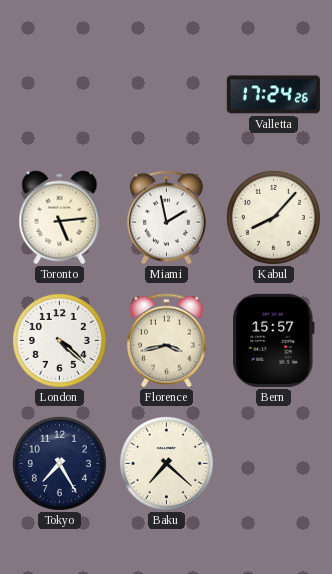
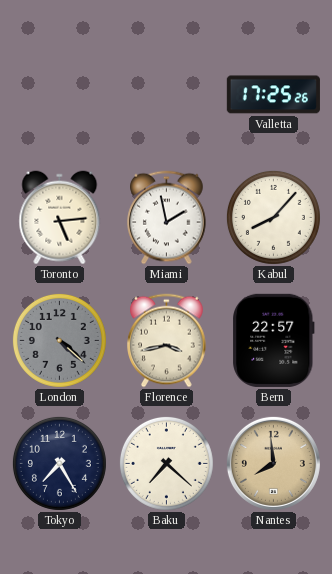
Valletta: 17:24 -> 17:25 (273, 95)
London dial: white -> grey (59, 340)
Bern: 15:57 -> 22:57 (274, 340)
Nantes: none -> 7:59 (273, 463)
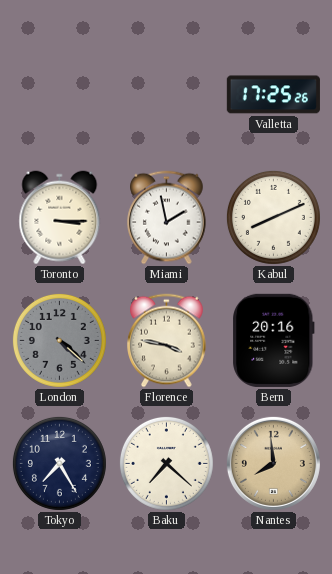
Toronto: 5:14 -> 3:15 (60, 218)
Kabul: 8:07 -> 8:11 (273, 217)
Florence: 3:43 -> 3:47 (167, 341)
Bern: 22:57 -> 20:16 (274, 340)
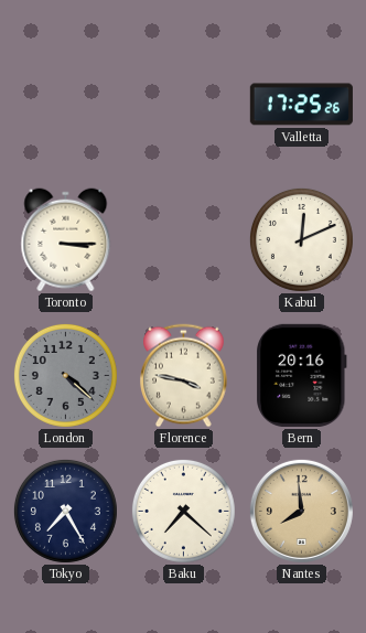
Miami: 1:58 -> none (167, 218)
Kabul: 8:11 -> 12:11 (301, 239)
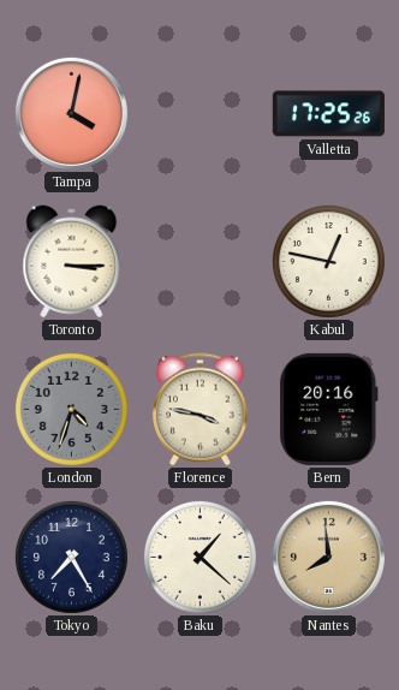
Tampa: none -> 4:02 (71, 113)
Kabul: 12:11 -> 12:47 (328, 261)
London: 4:22 -> 4:33 (71, 409)
Baku: 7:22 -> 1:22 (199, 557)
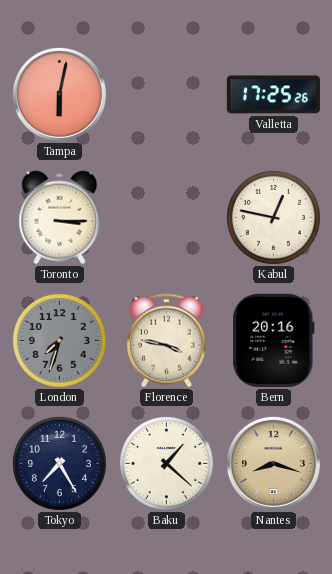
Tampa: 4:02 -> 6:02 (59, 94)
London: 4:33 -> 7:33 (59, 340)
Nantes: 7:59 -> 8:18 (273, 463)
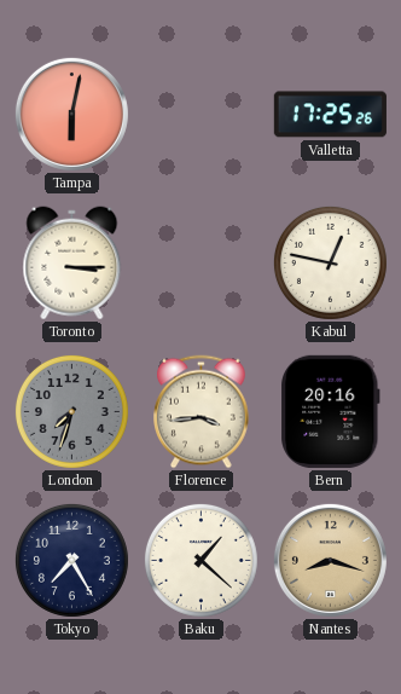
Florence: 3:47 -> 3:44 (202, 412)
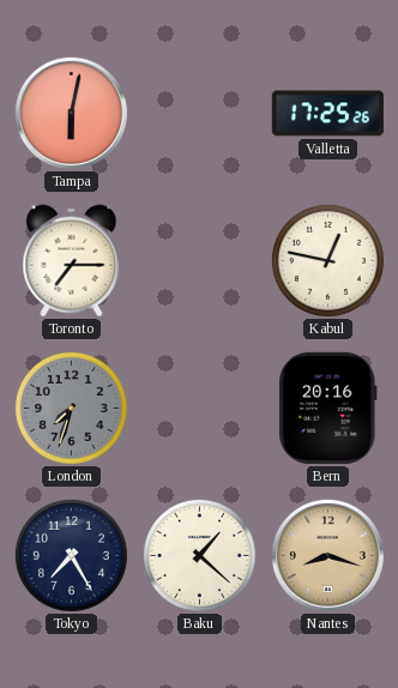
Toronto: 3:15 -> 7:15 (72, 261)
Florence: 3:44 -> none (202, 412)
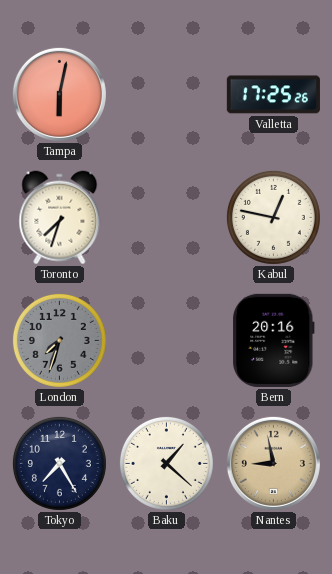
Toronto: 7:15 -> 7:33 (60, 218)
Nantes: 8:18 -> 8:58 (273, 463)
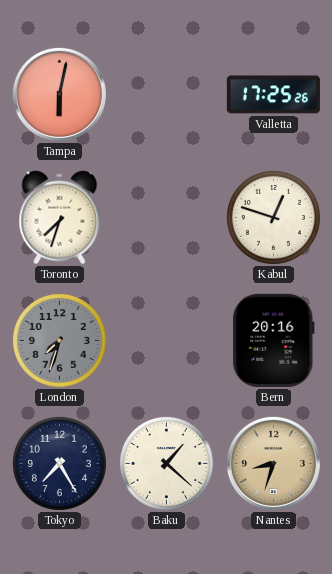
Kabul: 12:47 -> 12:48 (273, 217)
Nantes: 8:58 -> 8:33 (273, 463)
